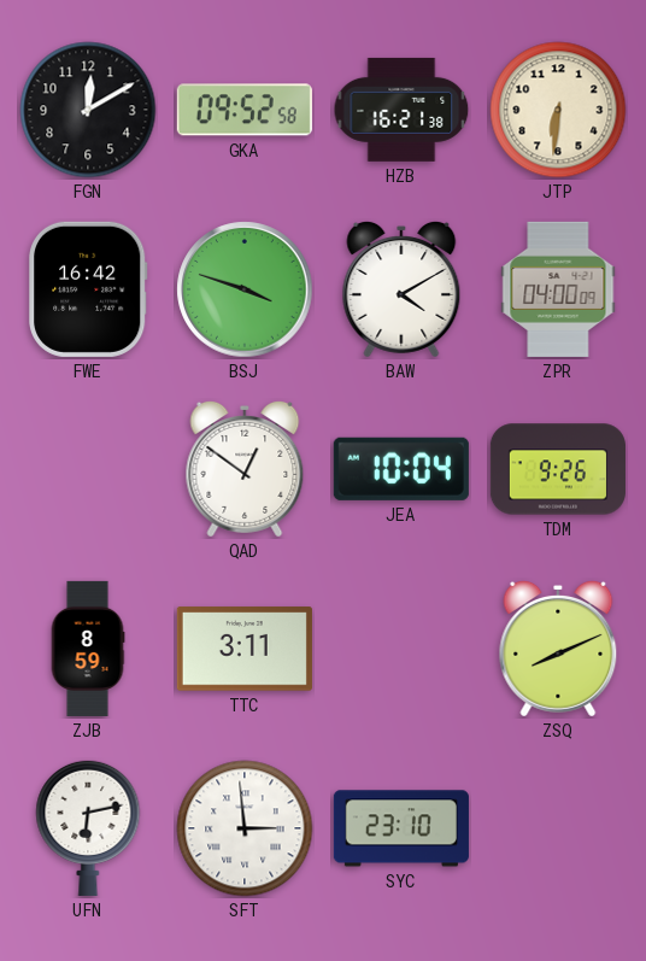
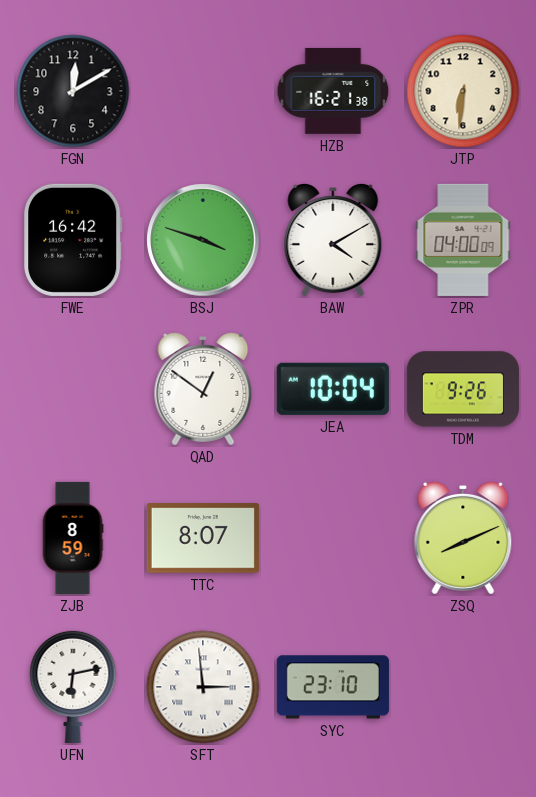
GKA: 09:52 -> none (245, 110)
TTC: 3:11 -> 8:07 (203, 538)
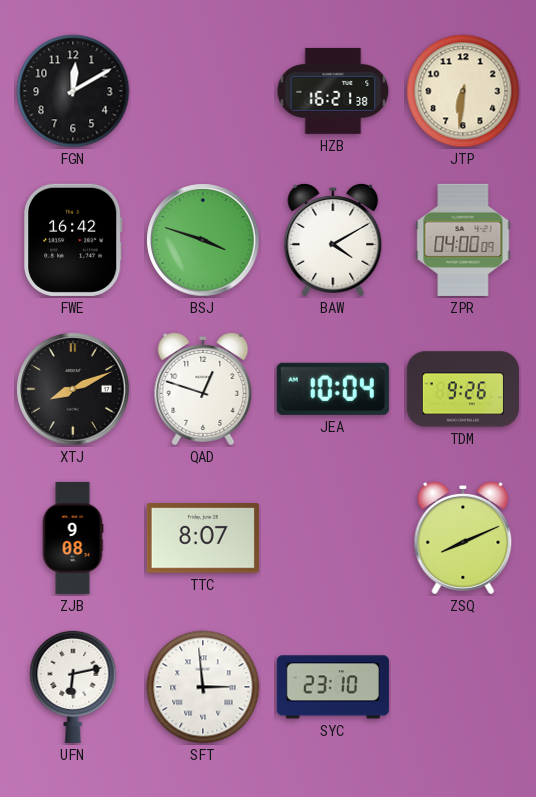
XTJ: none -> 8:11 (73, 389)
QAD: 12:51 -> 12:48 (203, 389)
ZJB: 8:59 -> 9:08 (73, 538)
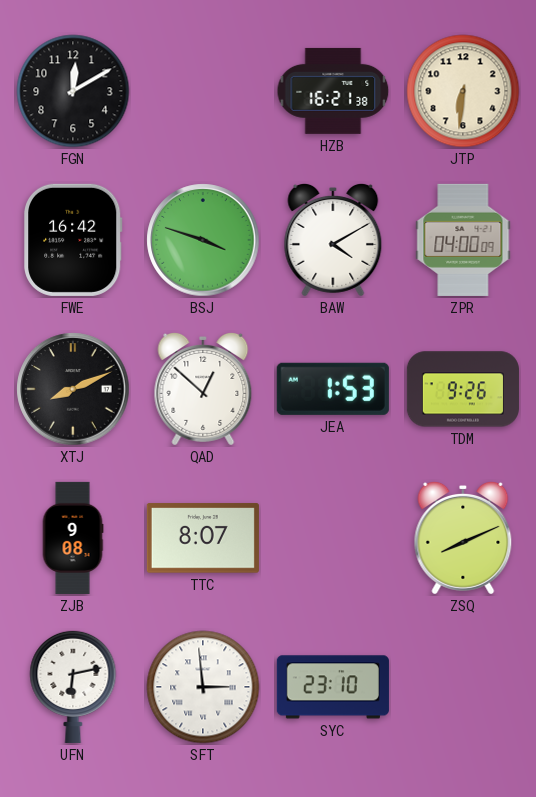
QAD: 12:48 -> 12:52 (203, 389)
JEA: 10:04 -> 1:53 (333, 389)
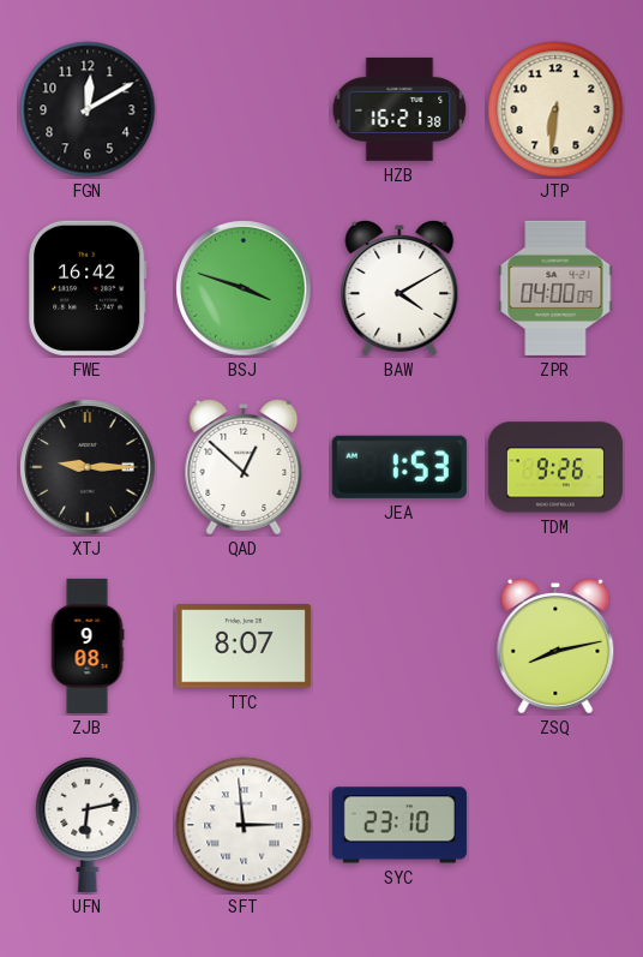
XTJ: 8:11 -> 9:15 (88, 467)
ZSQ: 8:11 -> 8:13 (555, 646)
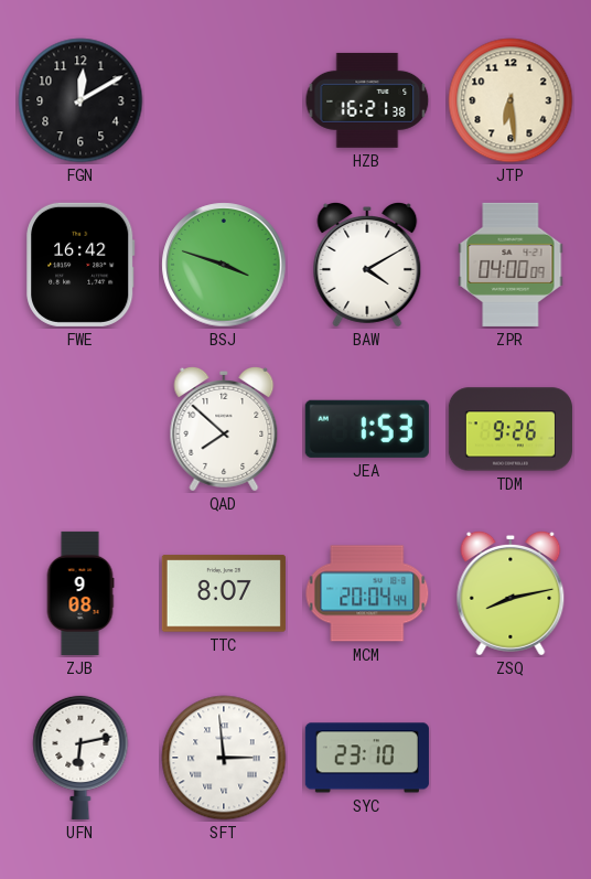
JTP: 6:31 -> 6:29 (511, 100)
XTJ: 9:15 -> none (88, 467)
QAD: 12:52 -> 7:52 (224, 429)
MCM: none -> 20:04 (367, 593)
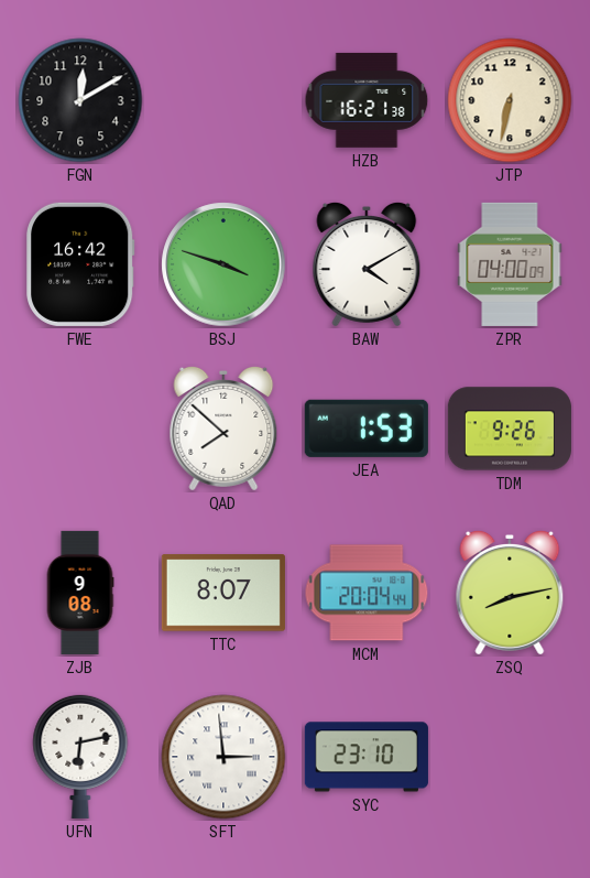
JTP: 6:29 -> 6:32 (510, 100)
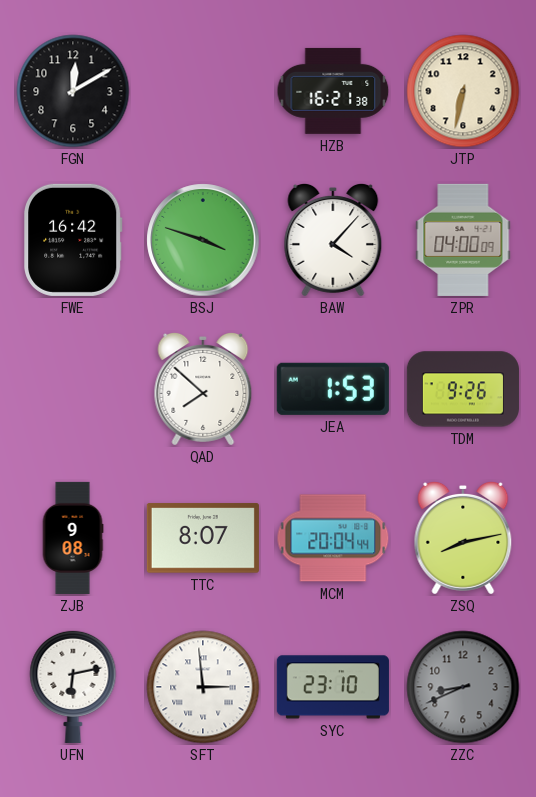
BAW: 4:10 -> 4:07 (333, 240)
ZZC: none -> 8:41 (463, 687)
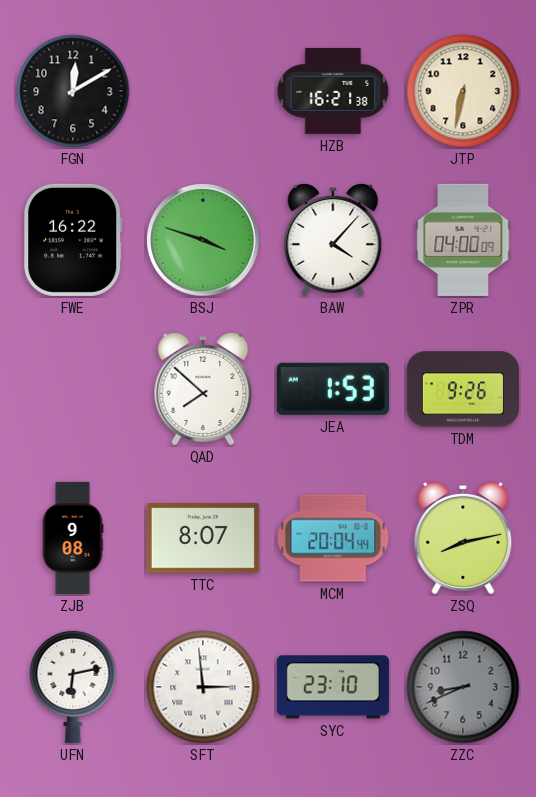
FWE: 16:42 -> 16:22 (74, 240)
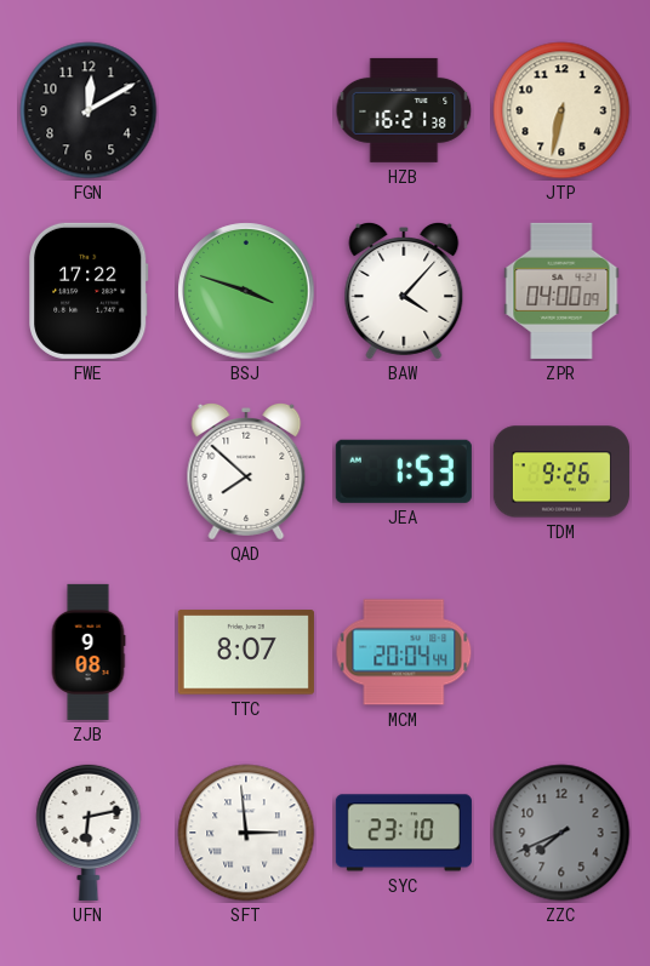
FWE: 16:22 -> 17:22 (90, 291)
ZSQ: 8:13 -> none (463, 538)
ZZC: 8:41 -> 7:41 (561, 833)
